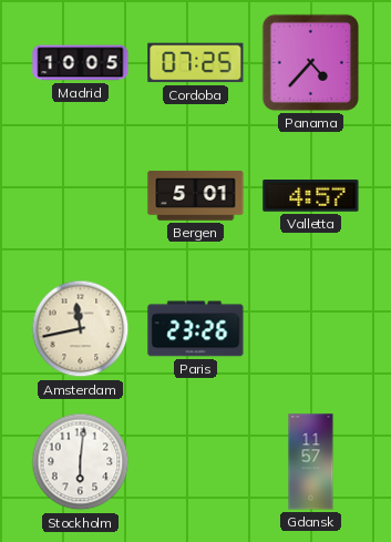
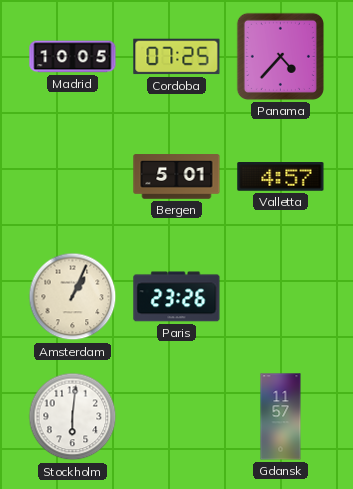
Amsterdam: 11:43 -> 1:04 (73, 297)
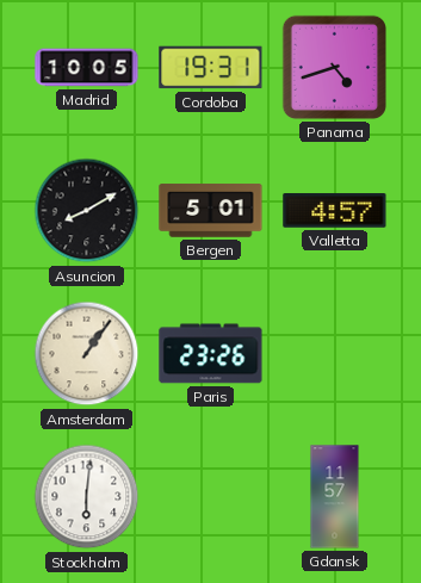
Cordoba: 07:25 -> 19:31 (211, 68)
Panama: 4:37 -> 4:42 (334, 67)
Asuncion: none -> 8:10 (87, 211)
Amsterdam: 1:04 -> 1:06 (87, 354)
